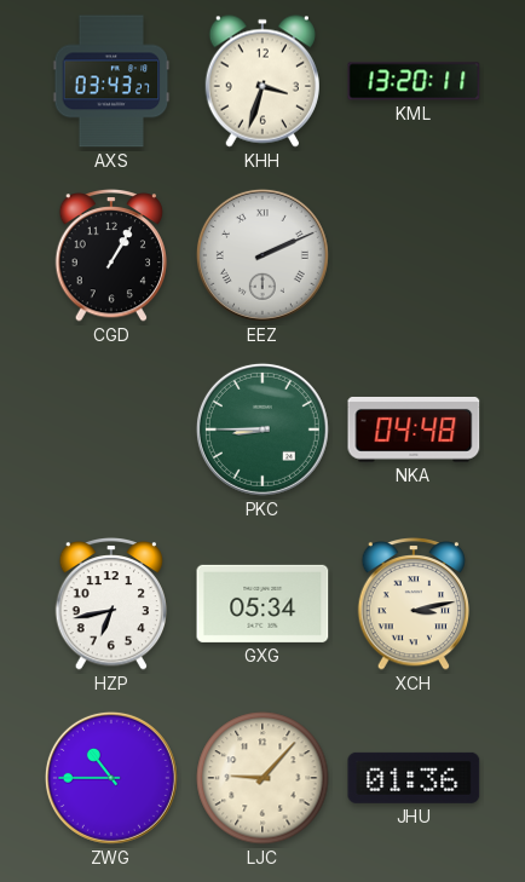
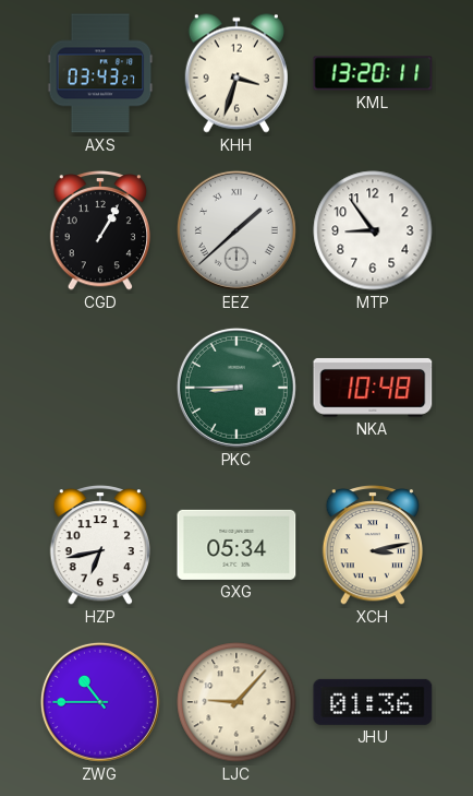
EEZ: 2:11 -> 1:38 (237, 230)
MTP: none -> 8:54 (373, 230)
NKA: 04:48 -> 10:48 (373, 388)
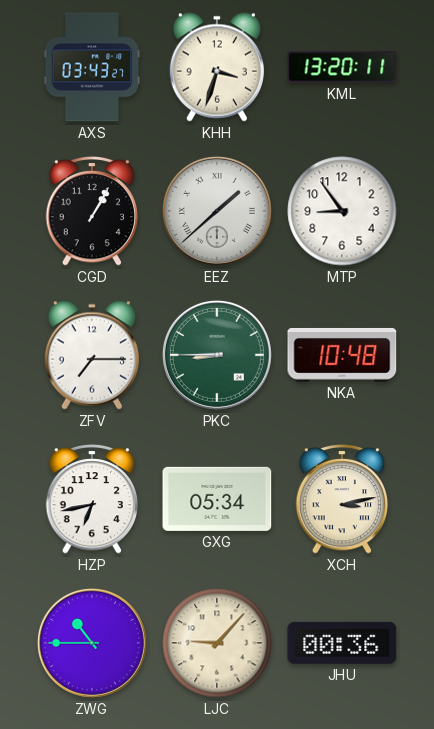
ZFV: none -> 7:15 (92, 355)
JHU: 01:36 -> 00:36 (342, 643)
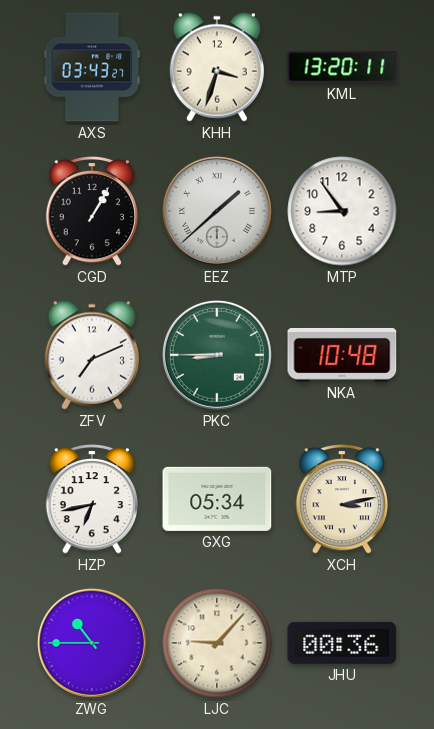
ZFV: 7:15 -> 7:11 (92, 355)
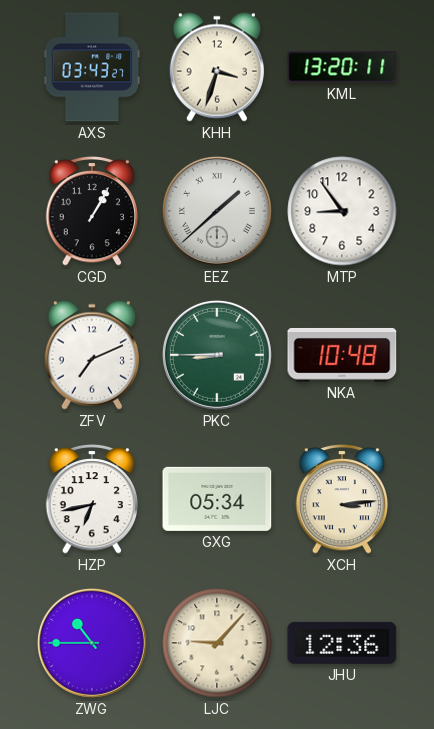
XCH: 3:13 -> 3:14 (342, 500)
JHU: 00:36 -> 12:36 (342, 643)
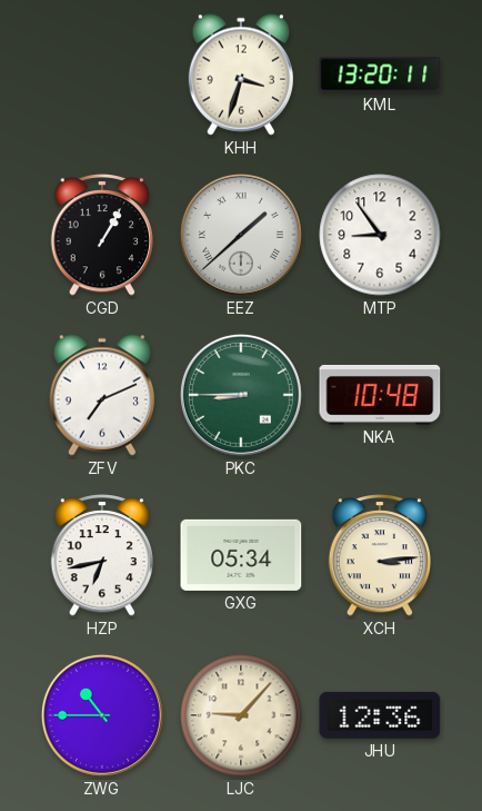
AXS: 03:43 -> none (92, 67)
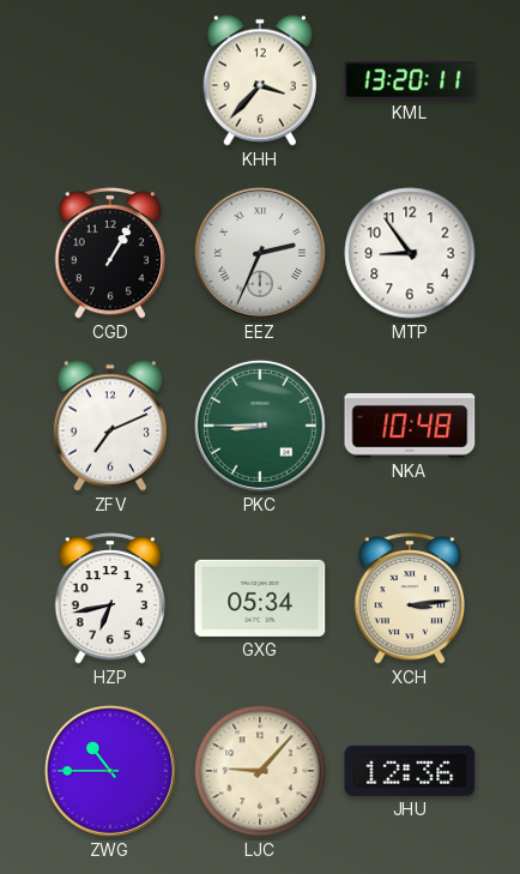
KHH: 3:33 -> 3:37 (260, 80)
EEZ: 1:38 -> 2:34 (260, 253)
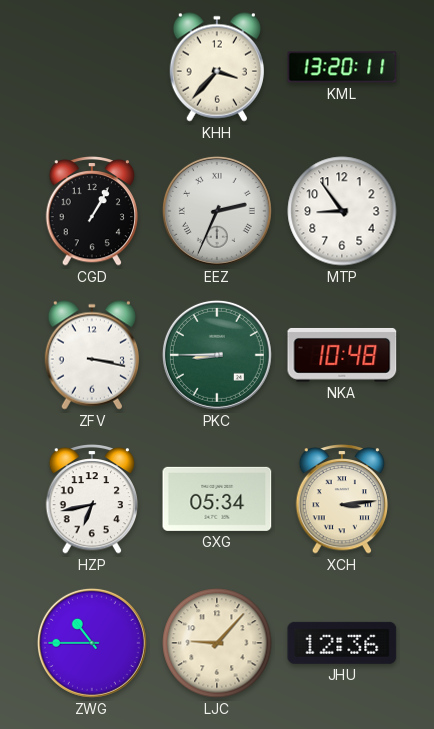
ZFV: 7:11 -> 3:17 (92, 355)
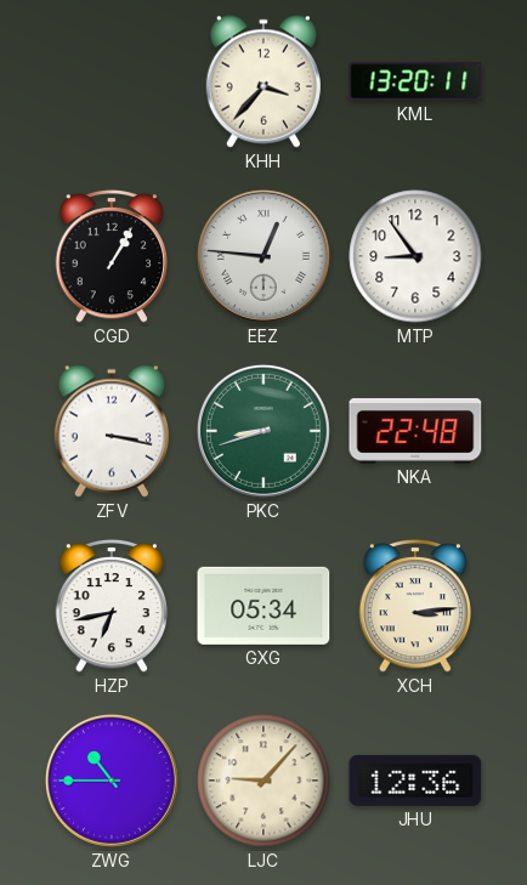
EEZ: 2:34 -> 12:46 (263, 256)
PKC: 8:45 -> 8:42 (263, 431)
NKA: 10:48 -> 22:48 (415, 431)
